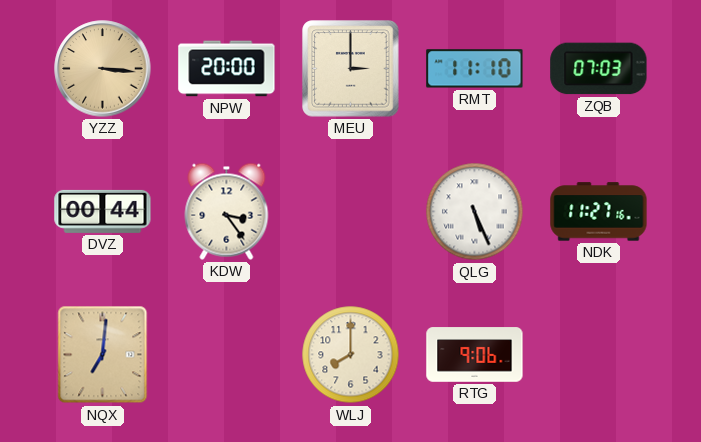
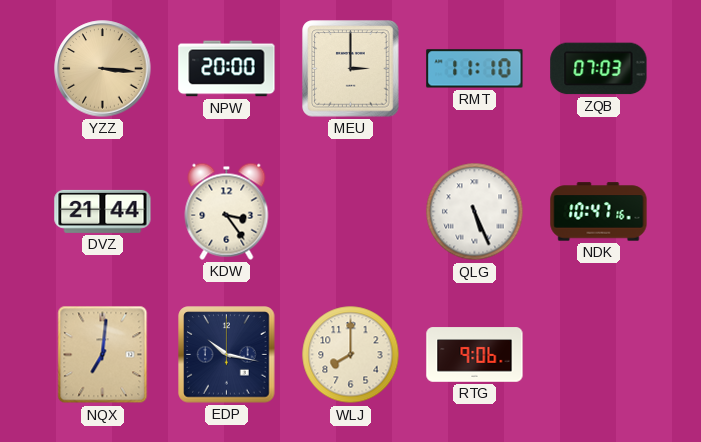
DVZ: 00:44 -> 21:44 (103, 211)
NDK: 11:27 -> 10:47 (599, 212)
EDP: none -> 10:17 (227, 355)
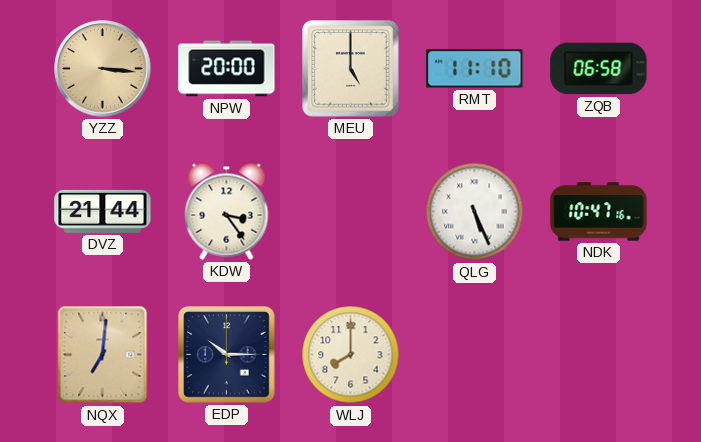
MEU: 3:00 -> 5:00 (351, 69)
ZQB: 07:03 -> 06:58 (599, 69)
EDP: 10:17 -> 10:15 (227, 355)
RTG: 9:06 -> none (475, 355)
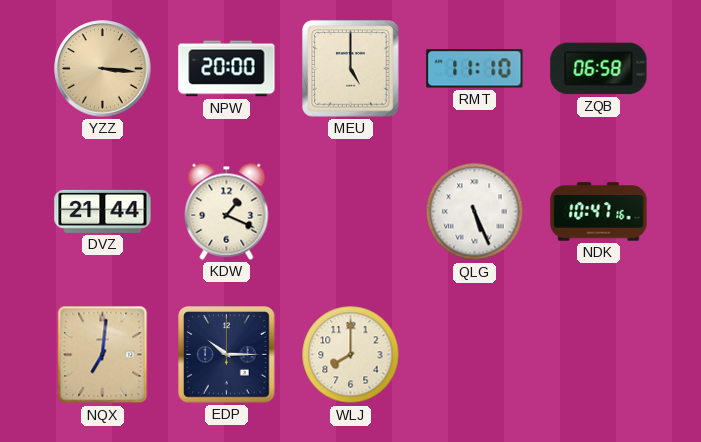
KDW: 3:24 -> 1:19 (227, 211)
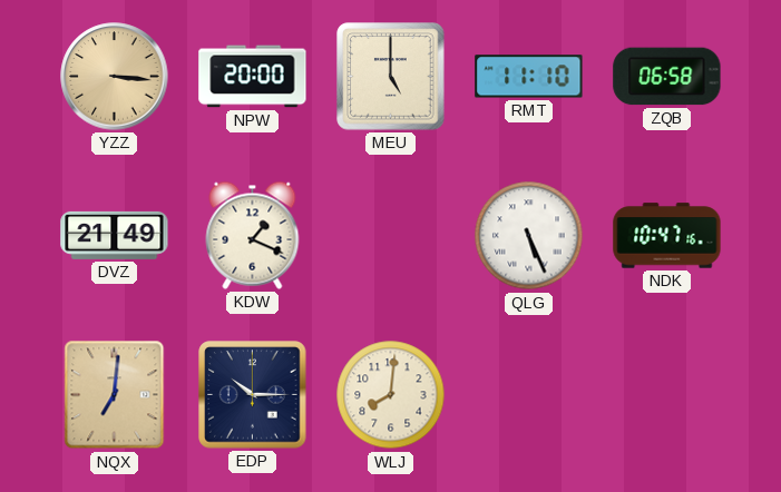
DVZ: 21:44 -> 21:49 (115, 235)
WLJ: 8:00 -> 8:01 (391, 395)
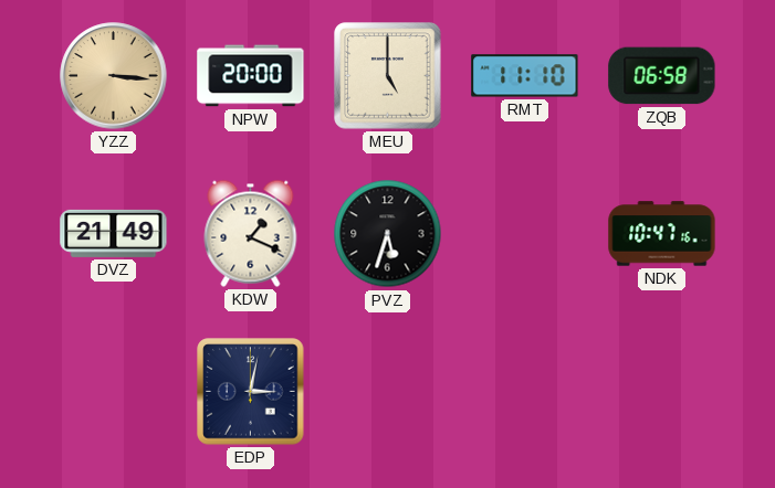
PVZ: none -> 5:33 (388, 234)
QLG: 5:26 -> none (529, 236)
NQX: 7:01 -> none (115, 395)
EDP: 10:15 -> 3:02 (251, 392)
WLJ: 8:01 -> none (391, 395)
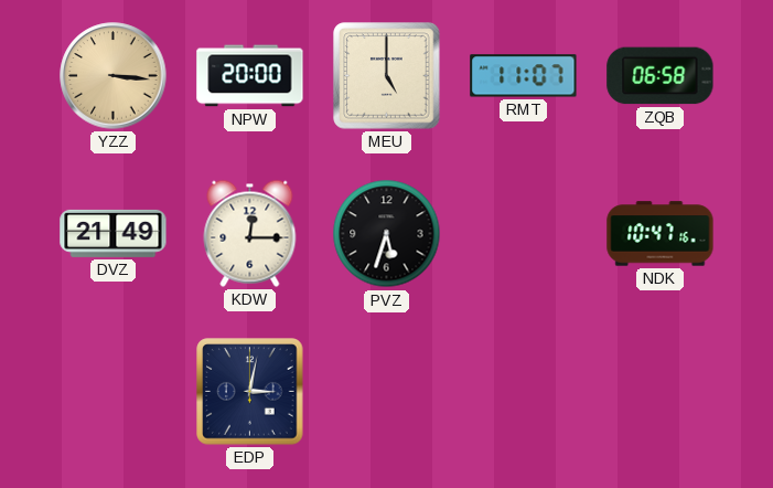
RMT: 11:10 -> 11:07 (524, 76)
KDW: 1:19 -> 12:15 (250, 233)
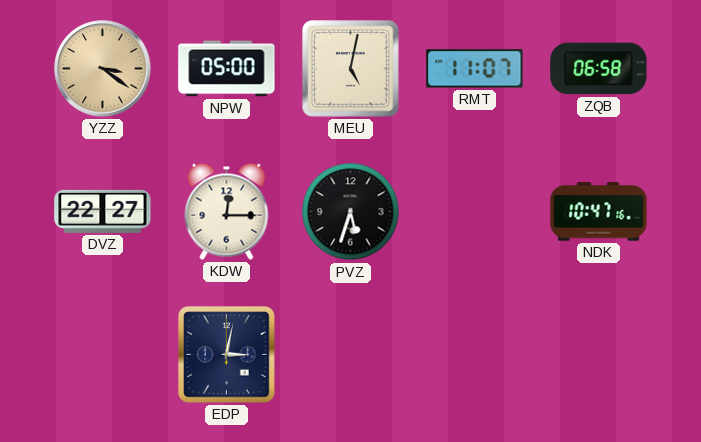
YZZ: 3:16 -> 3:21 (103, 69)
NPW: 20:00 -> 05:00 (227, 69)
MEU: 5:00 -> 5:02 (351, 69)
DVZ: 21:49 -> 22:27 (103, 211)
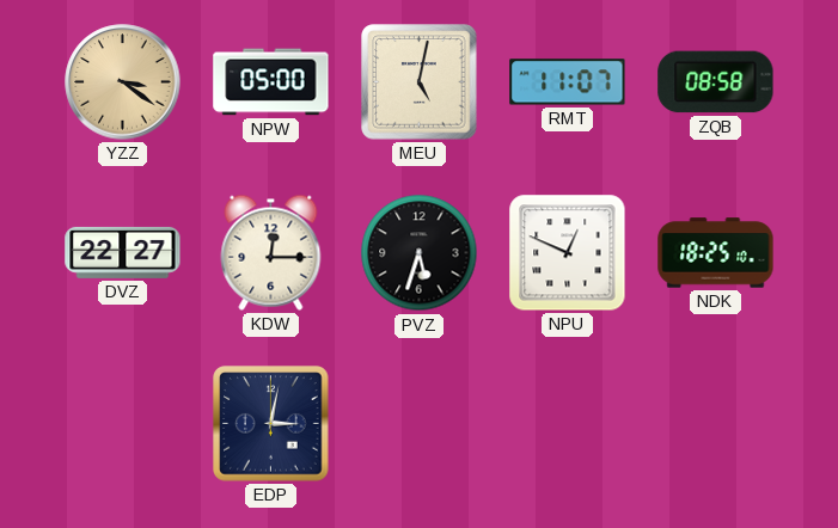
ZQB: 06:58 -> 08:58 (716, 82)
NPU: none -> 12:49 (568, 253)
NDK: 10:47 -> 18:25 (716, 253)
